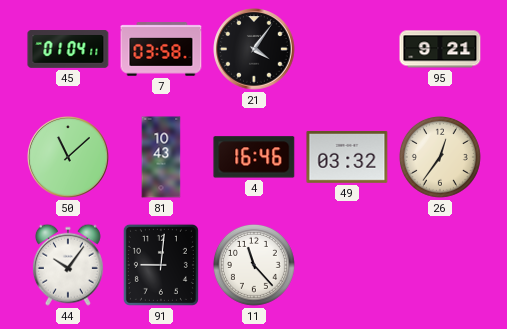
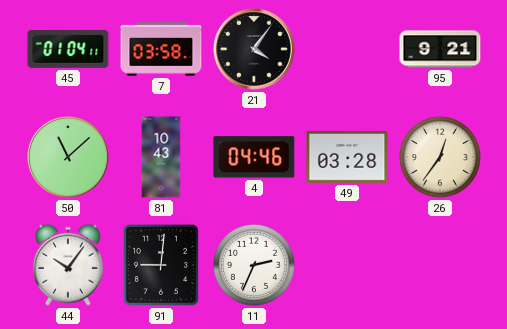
4: 16:46 -> 04:46 (254, 157)
49: 03:32 -> 03:28 (347, 157)
11: 11:23 -> 2:34 (254, 265)
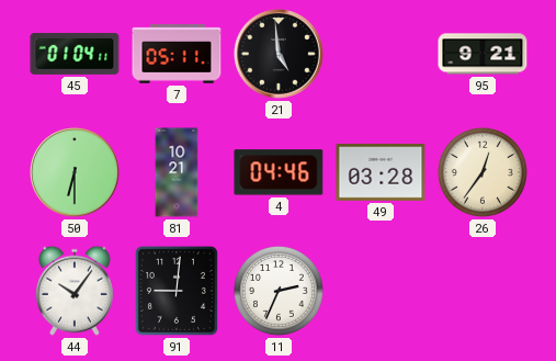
7: 03:58 -> 05:11 (177, 54)
21: 4:06 -> 4:59 (279, 54)
50: 11:08 -> 6:30 (75, 172)
81: 10:43 -> 10:21 (177, 172)
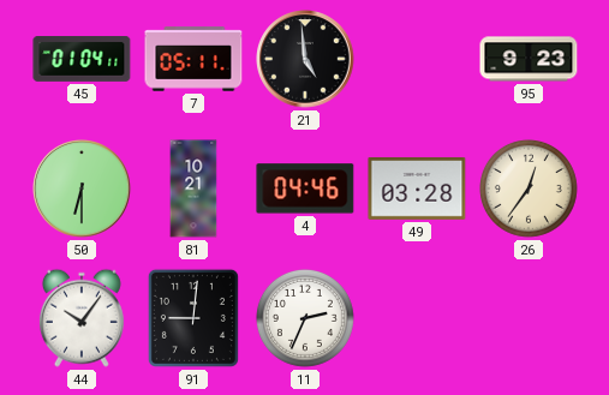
95: 9:21 -> 9:23 (529, 59)
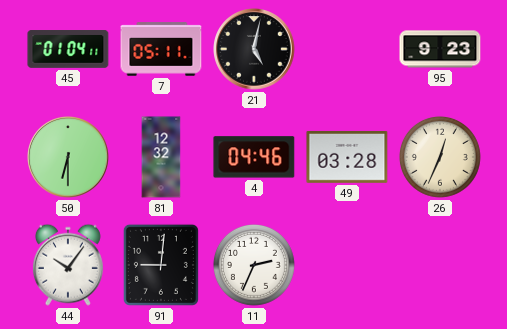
21: 4:59 -> 5:02 (254, 49)
81: 10:21 -> 12:32 (161, 157)
26: 12:36 -> 12:34 (440, 157)
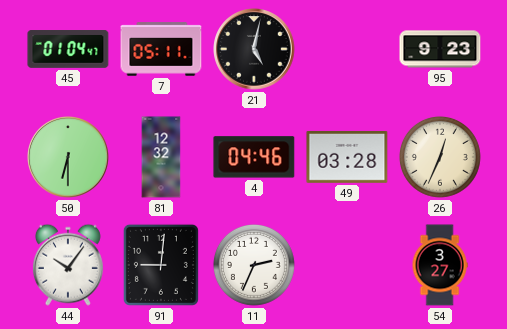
45: 01:04:11 -> 01:04:47 (68, 50)
54: none -> 3:27 (440, 265)
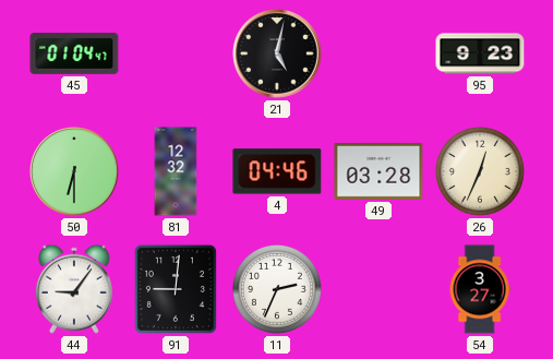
7: 05:11 -> none (161, 49)
44: 10:06 -> 9:06 (74, 289)
